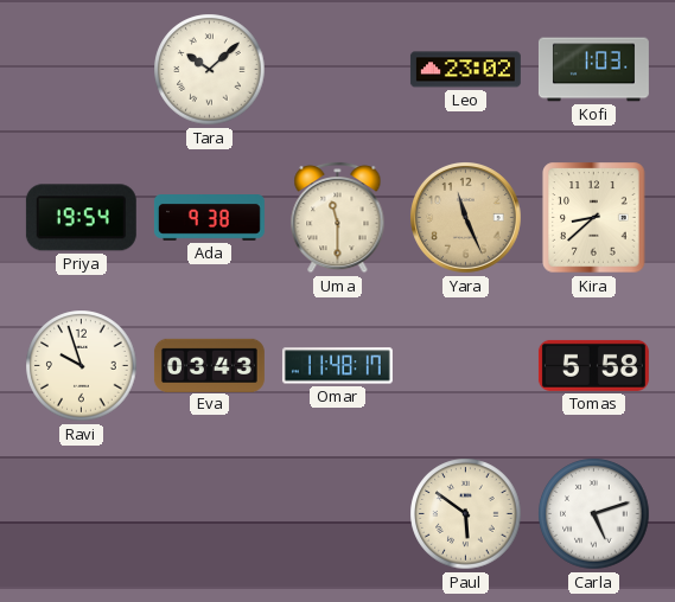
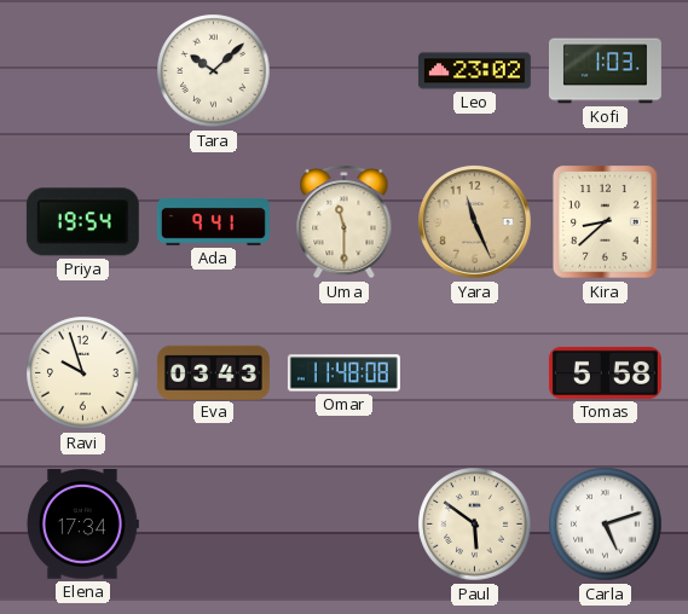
Ada: 9:38 -> 9:41 (213, 222)
Omar: 11:48:17 -> 11:48:08 (343, 373)
Elena: none -> 17:34 (82, 525)
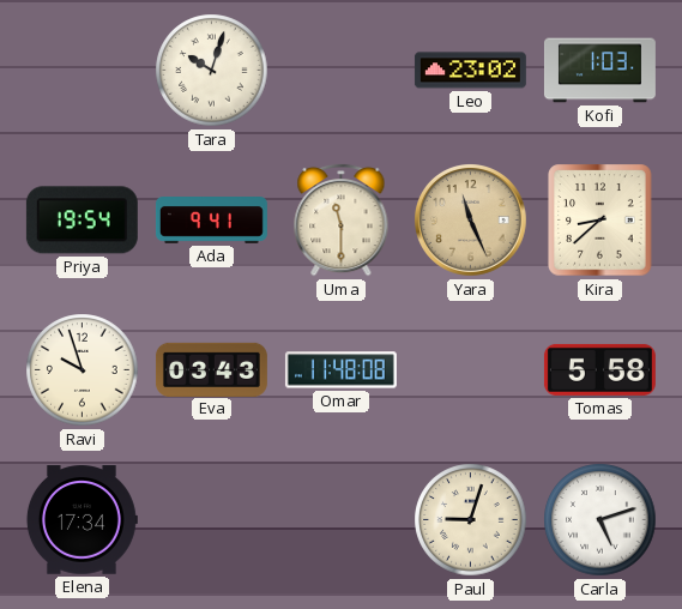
Tara: 10:08 -> 10:03 (212, 71)
Paul: 5:51 -> 9:03 (471, 520)
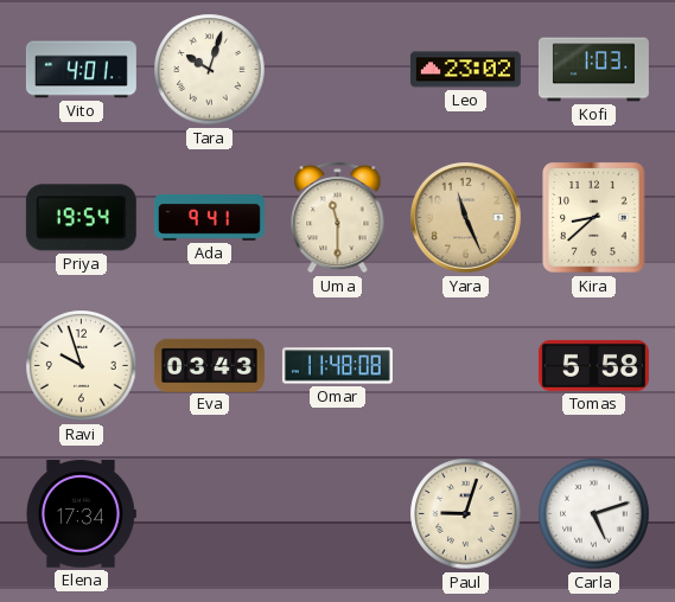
Vito: none -> 4:01 (81, 70)
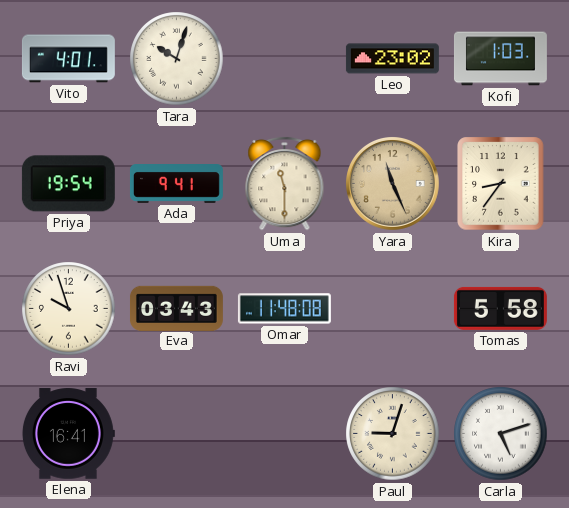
Kira: 8:38 -> 8:36 (501, 184)
Elena: 17:34 -> 16:41 (68, 434)
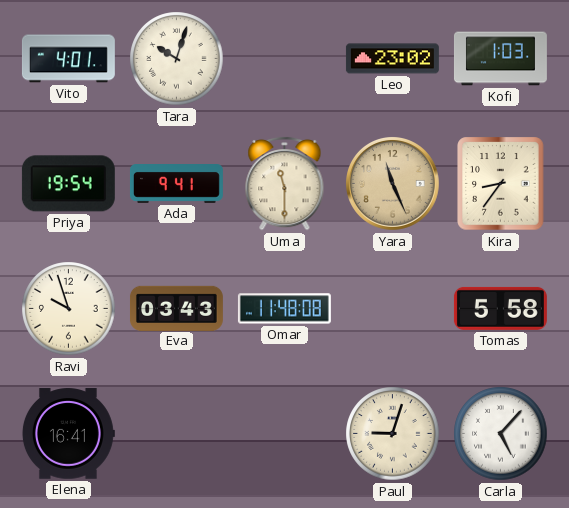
Carla: 5:12 -> 5:07 (501, 434)
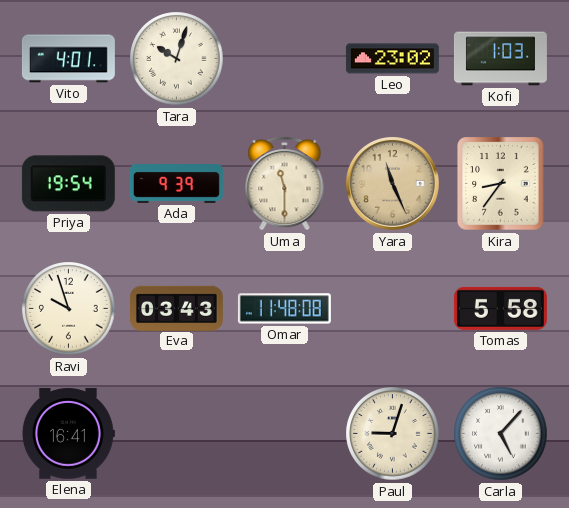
Ada: 9:41 -> 9:39 (176, 184)
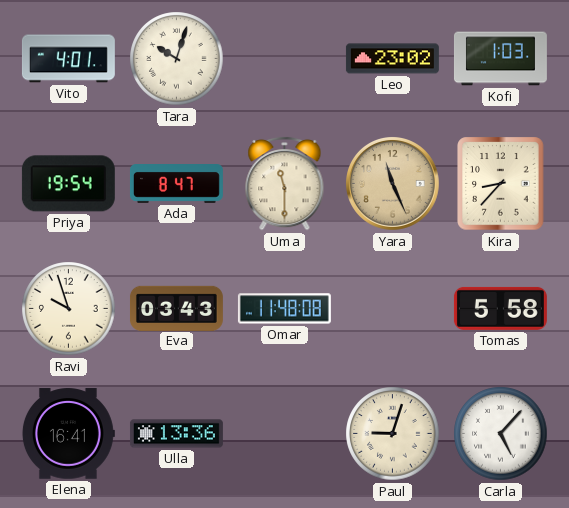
Ada: 9:39 -> 8:47 (176, 184)
Kira: 8:36 -> 8:37 (501, 184)
Ulla: none -> 13:36 (176, 434)
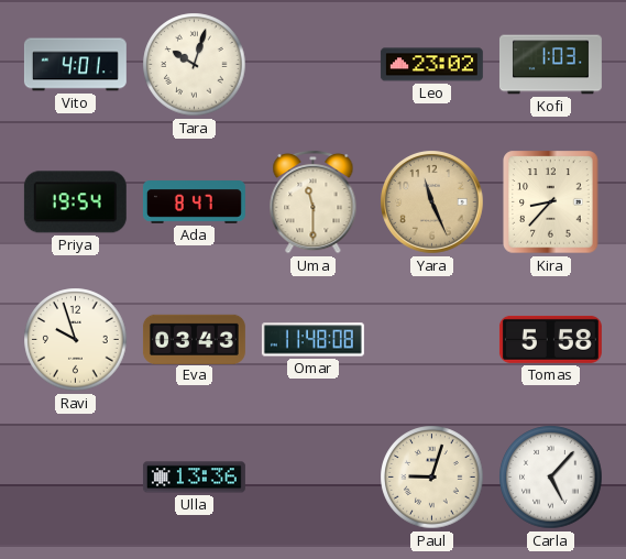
Elena: 16:41 -> none (68, 434)
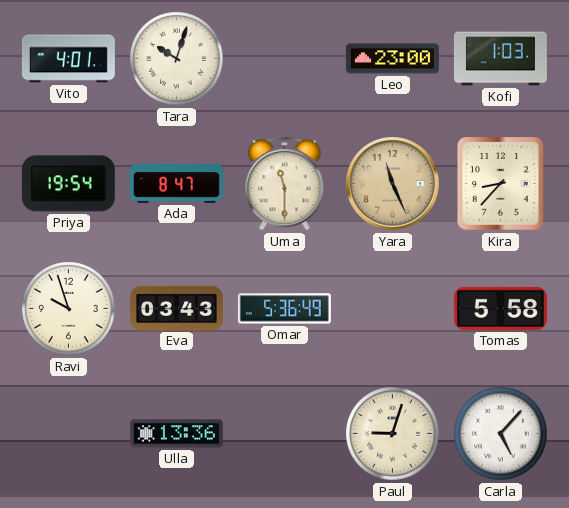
Leo: 23:02 -> 23:00 (392, 59)
Omar: 11:48 -> 5:36 (284, 309)
